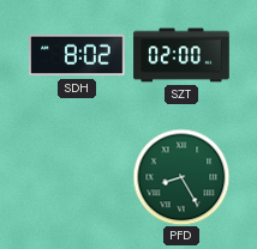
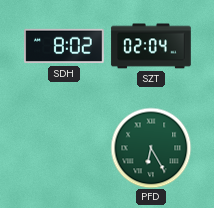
SZT: 02:00 -> 02:04 (151, 46)
PFD: 8:25 -> 6:25 (151, 148)
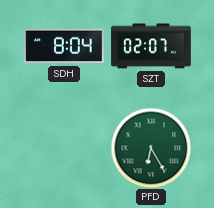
SDH: 8:02 -> 8:04 (64, 46)
SZT: 02:04 -> 02:07 (151, 46)
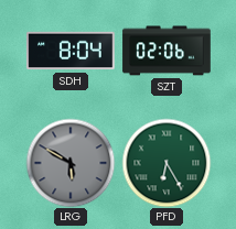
SZT: 02:07 -> 02:06 (167, 51)
LRG: none -> 5:50 (71, 163)
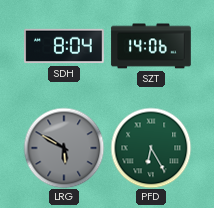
SZT: 02:06 -> 14:06 (151, 46)
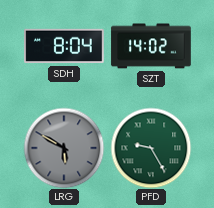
SZT: 14:06 -> 14:02 (151, 46)
PFD: 6:25 -> 9:25 (151, 148)
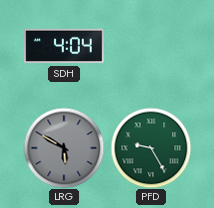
SDH: 8:04 -> 4:04 (64, 46)
SZT: 14:02 -> none (151, 46)
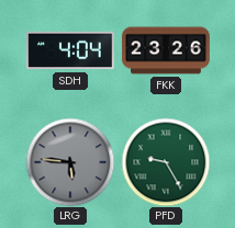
FKK: none -> 23:26 (166, 50)
LRG: 5:50 -> 5:46 (70, 162)
